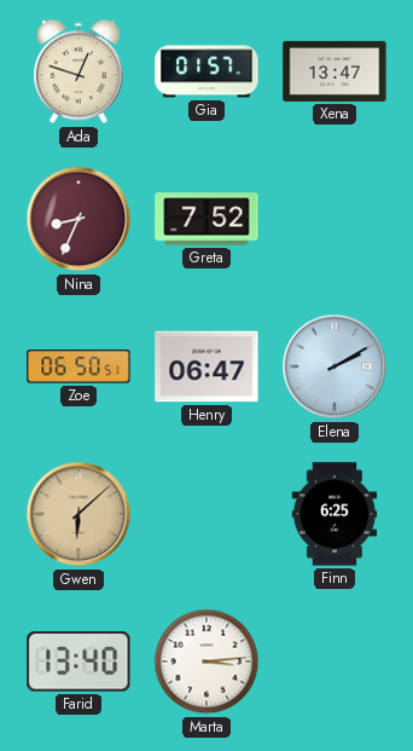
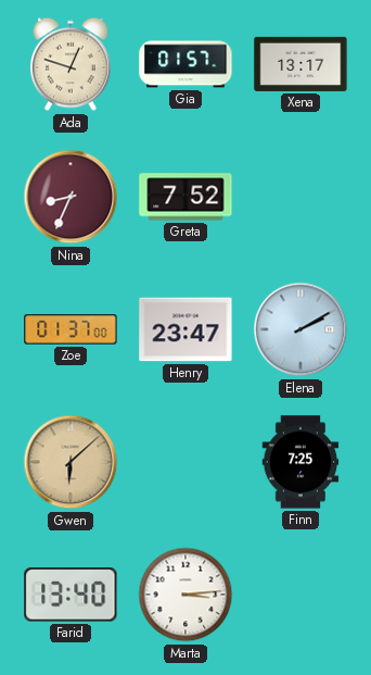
Xena: 13:47 -> 13:17 (300, 64)
Zoe: 06:50 -> 01:37 (71, 329)
Henry: 06:47 -> 23:47 (185, 329)
Finn: 6:25 -> 7:25 (300, 462)
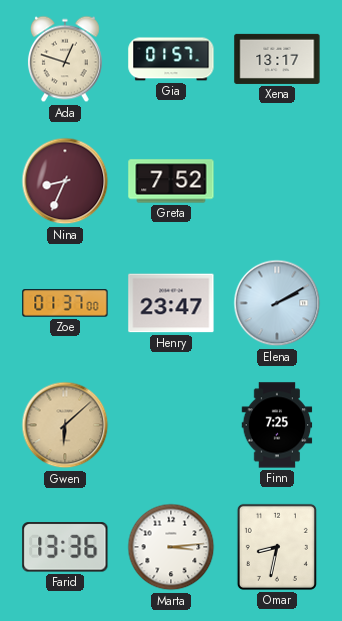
Farid: 13:40 -> 13:36 (65, 547)
Omar: none -> 8:32 (277, 547)
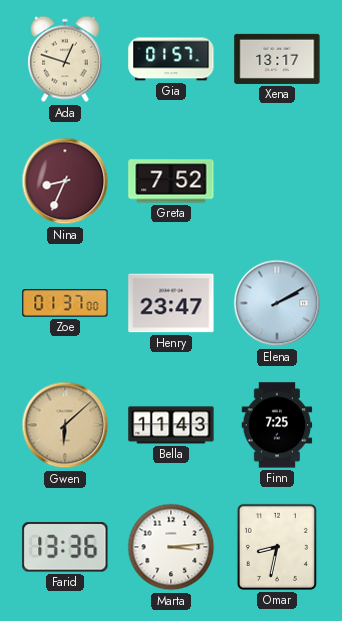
Bella: none -> 11:43 (171, 425)
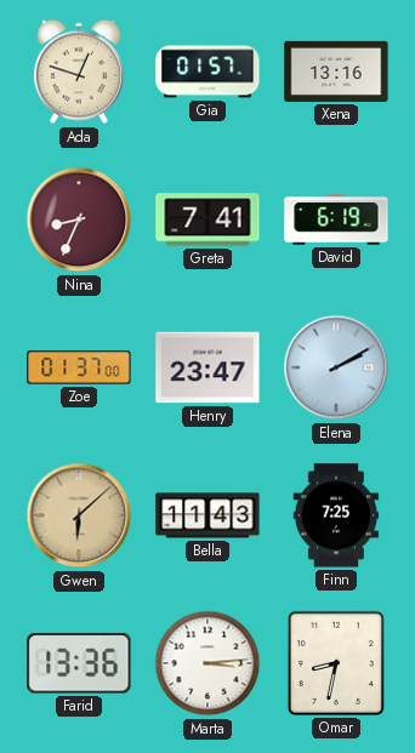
Xena: 13:17 -> 13:16 (336, 72)
Greta: 7:52 -> 7:41 (207, 219)
David: none -> 6:19 (336, 219)
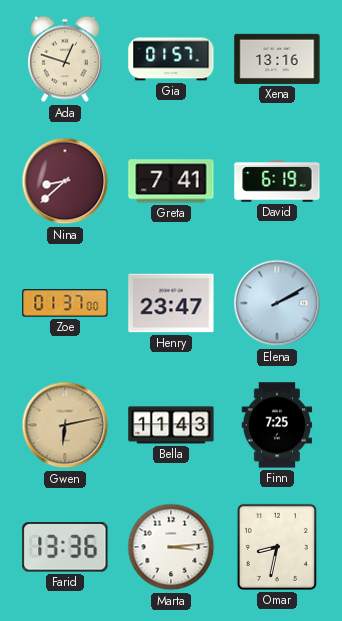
Nina: 8:34 -> 8:38 (65, 181)
Gwen: 6:08 -> 6:13 (65, 425)
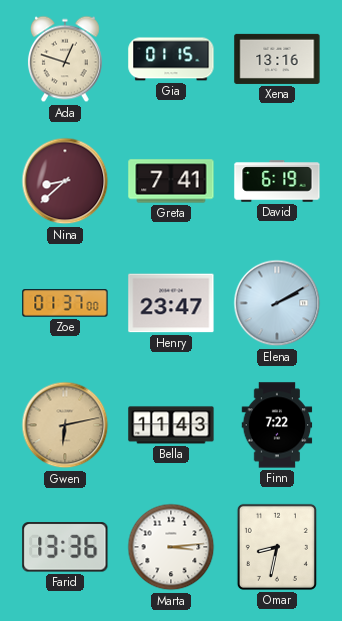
Gia: 01:57 -> 01:15 (171, 59)
Finn: 7:25 -> 7:22 (277, 425)
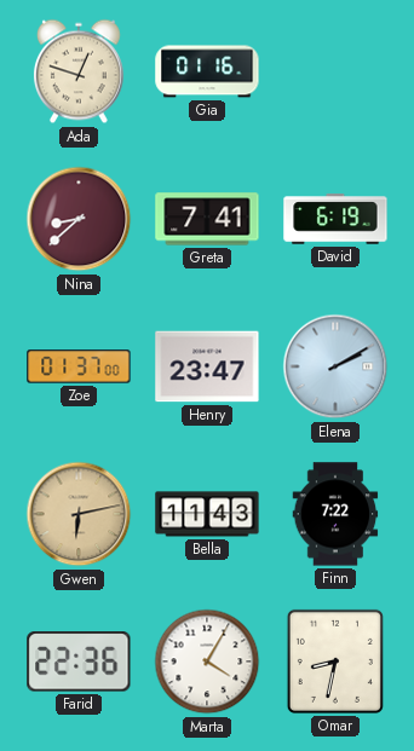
Gia: 01:15 -> 01:16 (207, 71)
Xena: 13:16 -> none (277, 59)
Farid: 13:36 -> 22:36 (79, 662)
Marta: 3:14 -> 4:05 (207, 662)
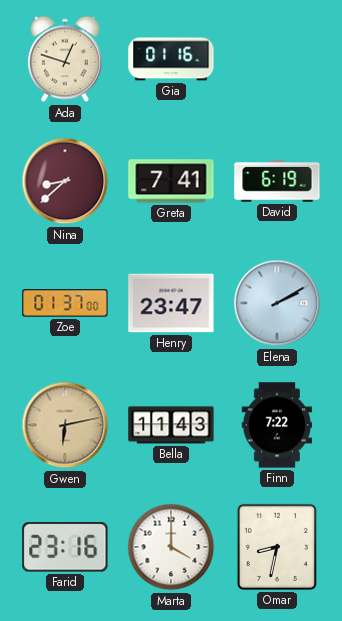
Farid: 22:36 -> 23:16 (65, 547)
Marta: 4:05 -> 4:00 (171, 547)
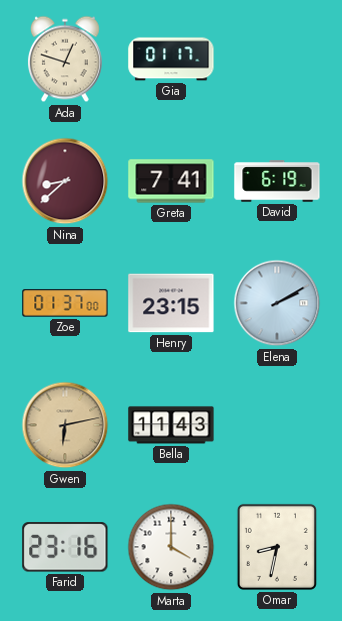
Gia: 01:16 -> 01:17 (171, 59)
Henry: 23:47 -> 23:15 (171, 303)
Finn: 7:22 -> none (277, 425)
